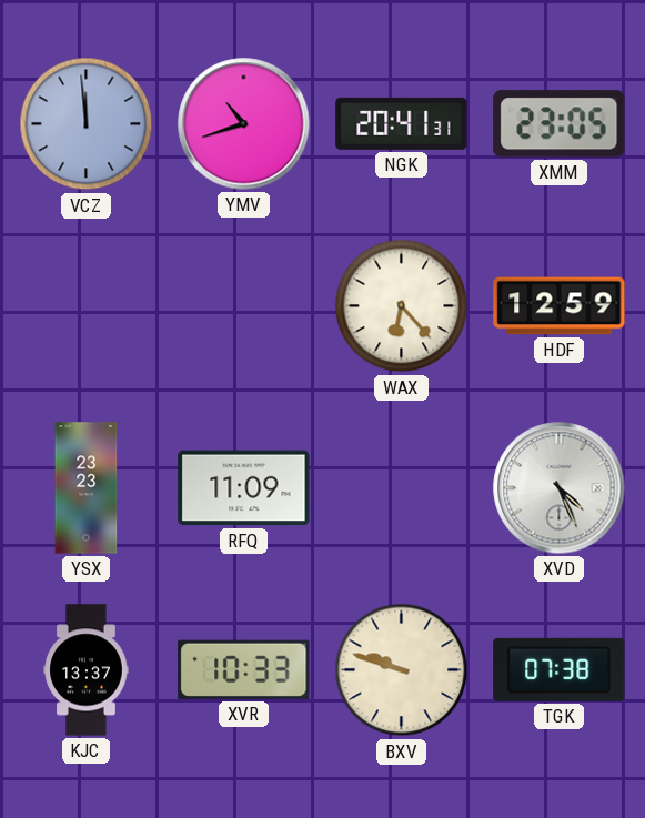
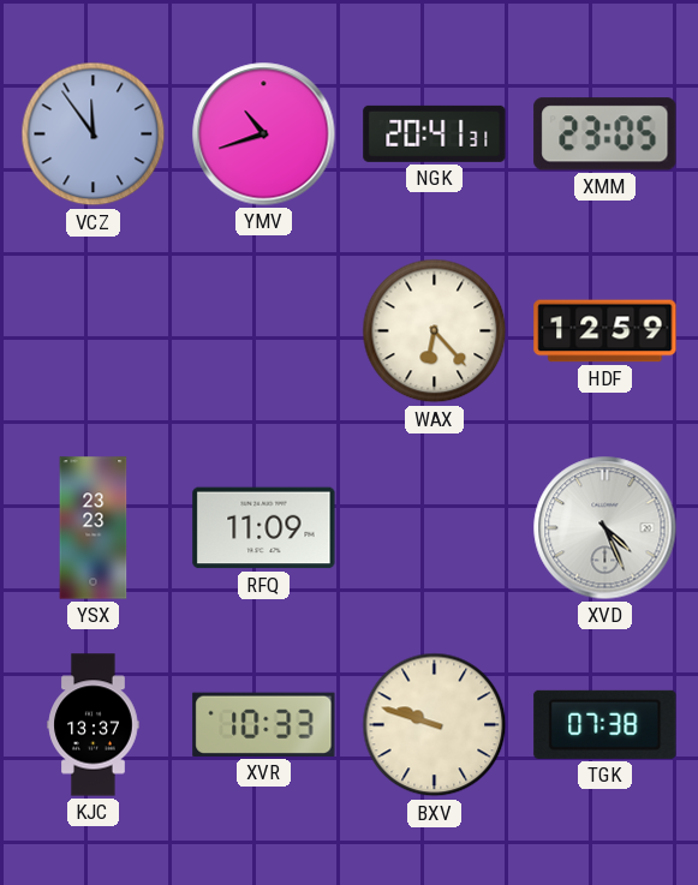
VCZ: 11:59 -> 11:54 (94, 134)
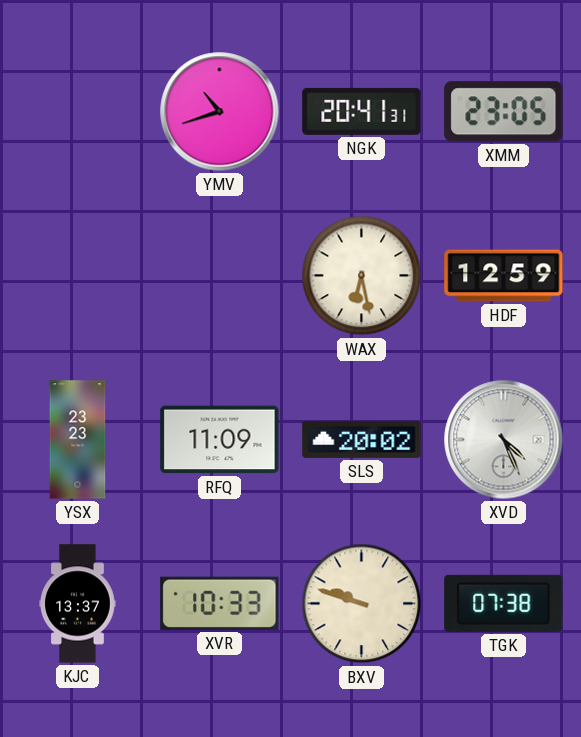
VCZ: 11:54 -> none (94, 134)
WAX: 6:23 -> 6:28 (362, 276)
SLS: none -> 20:02 (362, 439)
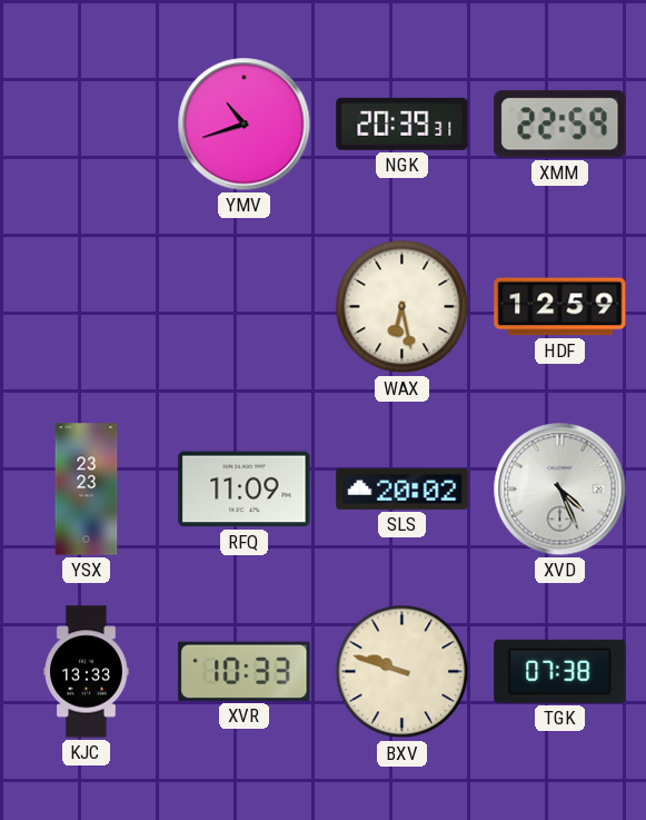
NGK: 20:41 -> 20:39 (402, 124)
XMM: 23:05 -> 22:59 (560, 125)
KJC: 13:37 -> 13:33 (87, 672)
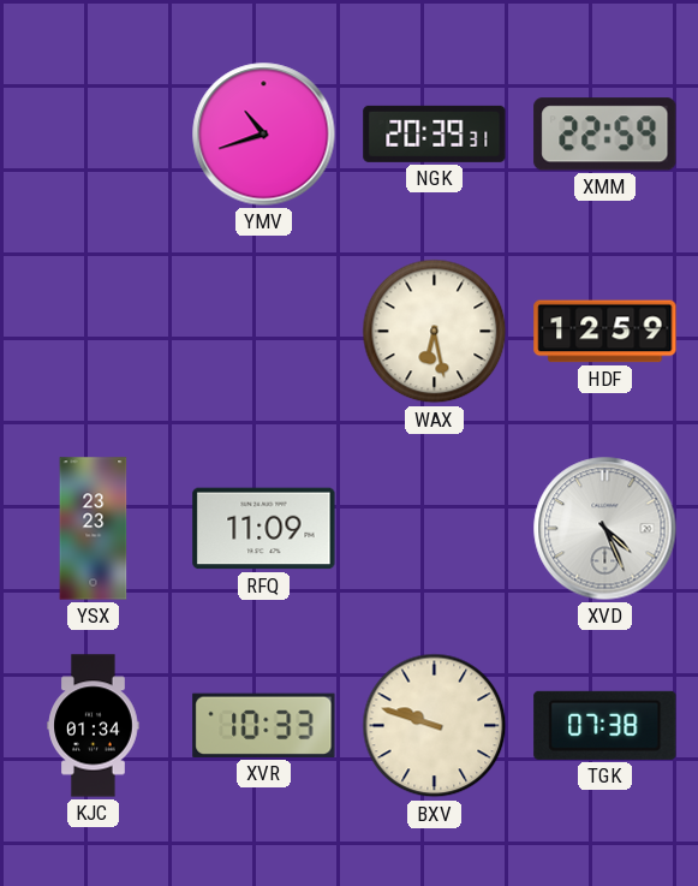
SLS: 20:02 -> none (402, 488)
KJC: 13:33 -> 01:34 (94, 726)
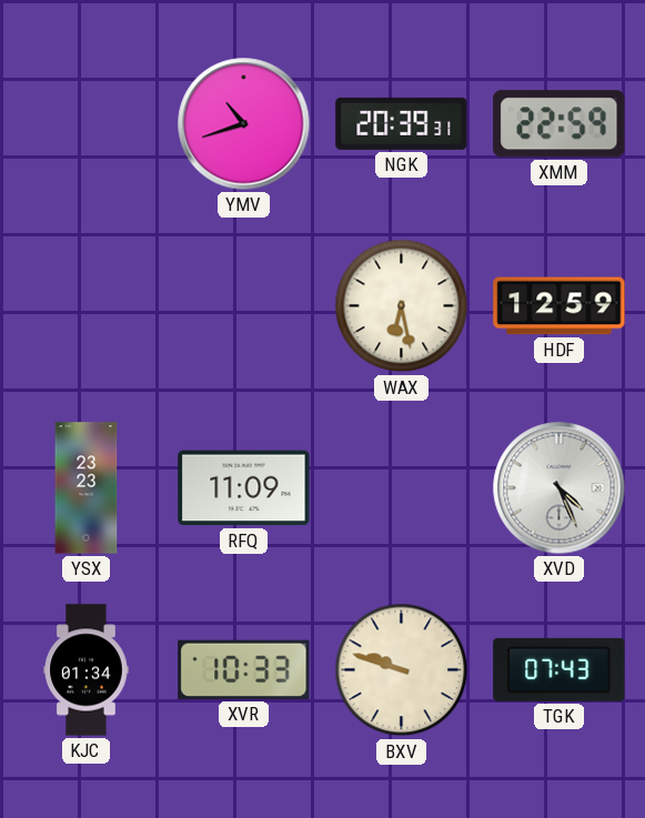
TGK: 07:38 -> 07:43 (560, 669)
